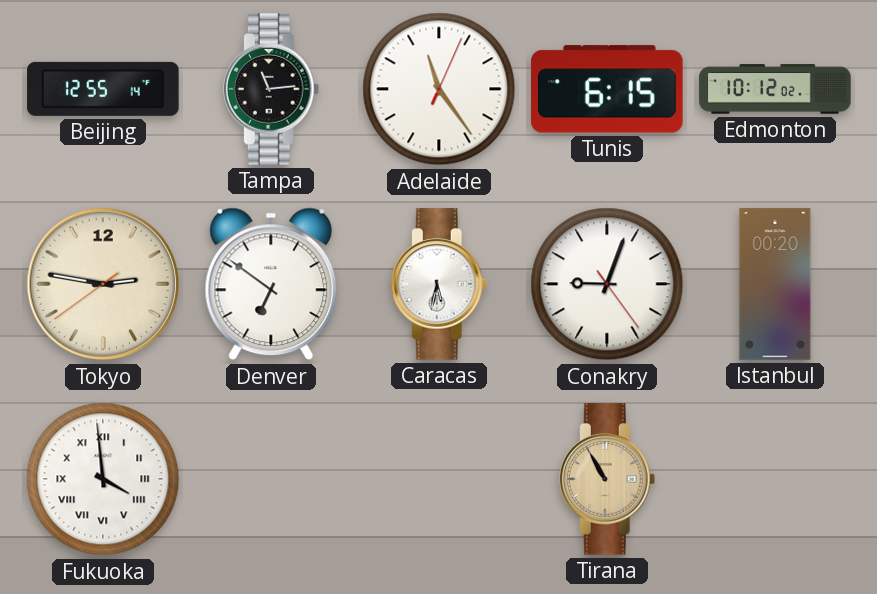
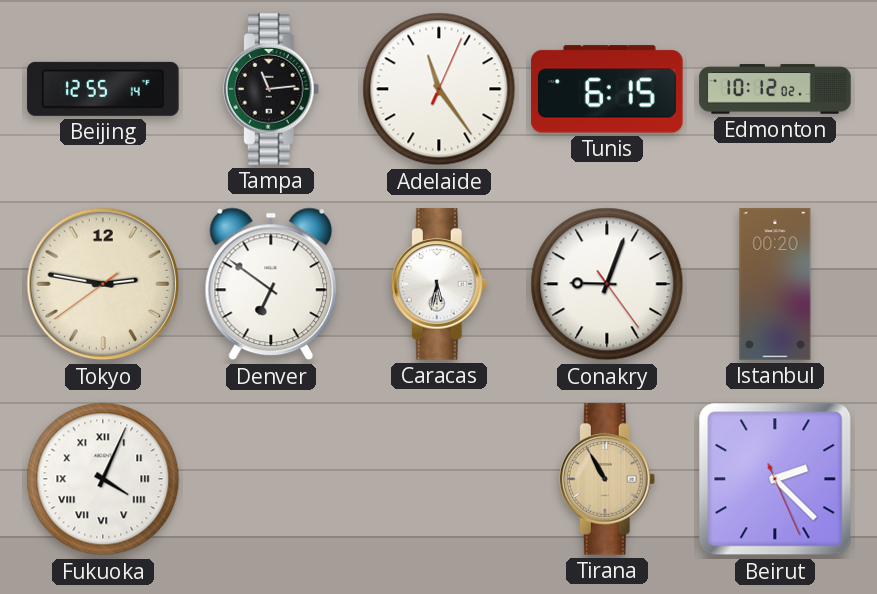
Fukuoka: 3:59 -> 4:04 (103, 479)
Beirut: none -> 2:22 (775, 479)
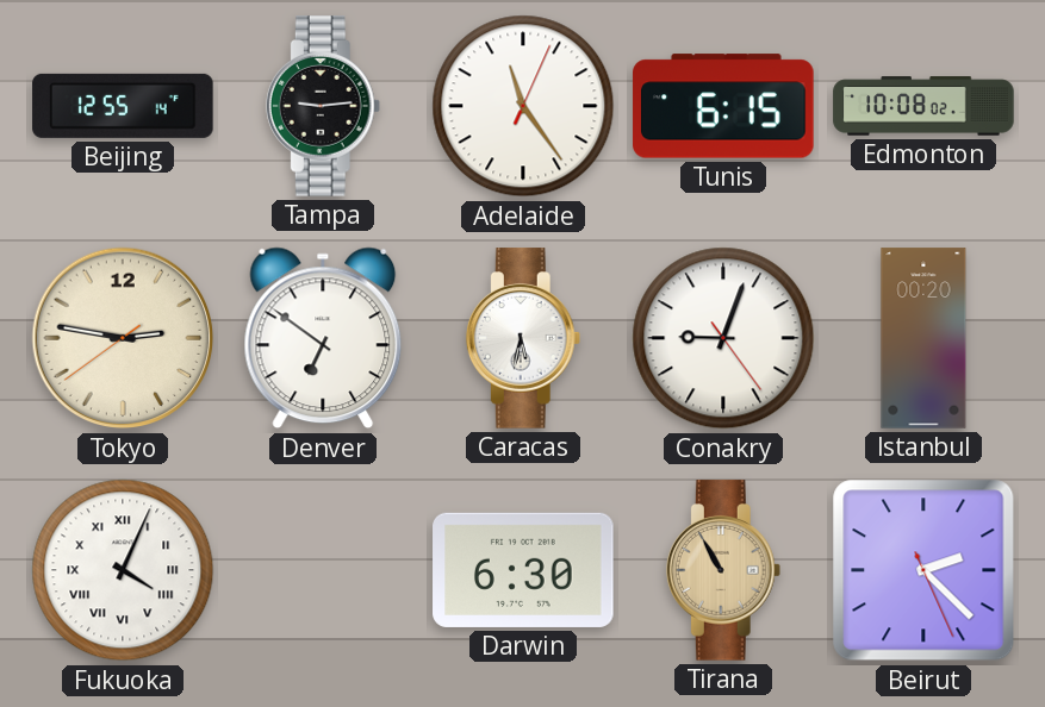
Tampa: 11:14 -> 9:14 (323, 106)
Edmonton: 10:12 -> 10:08 (923, 106)
Darwin: none -> 6:30 (523, 570)
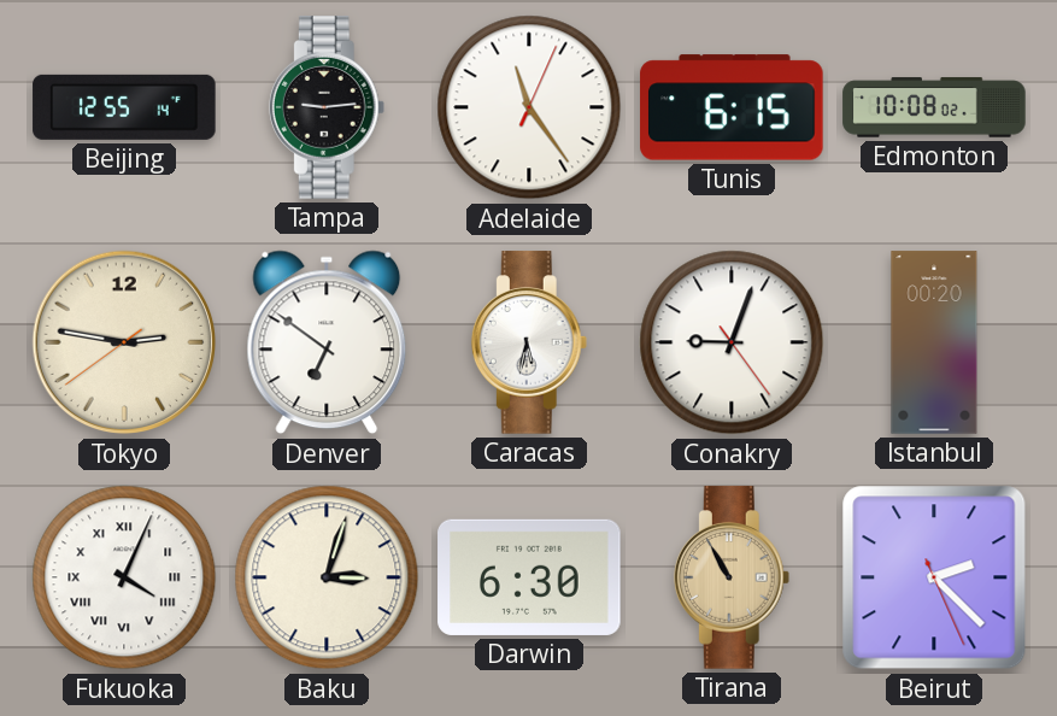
Baku: none -> 3:03 (327, 577)
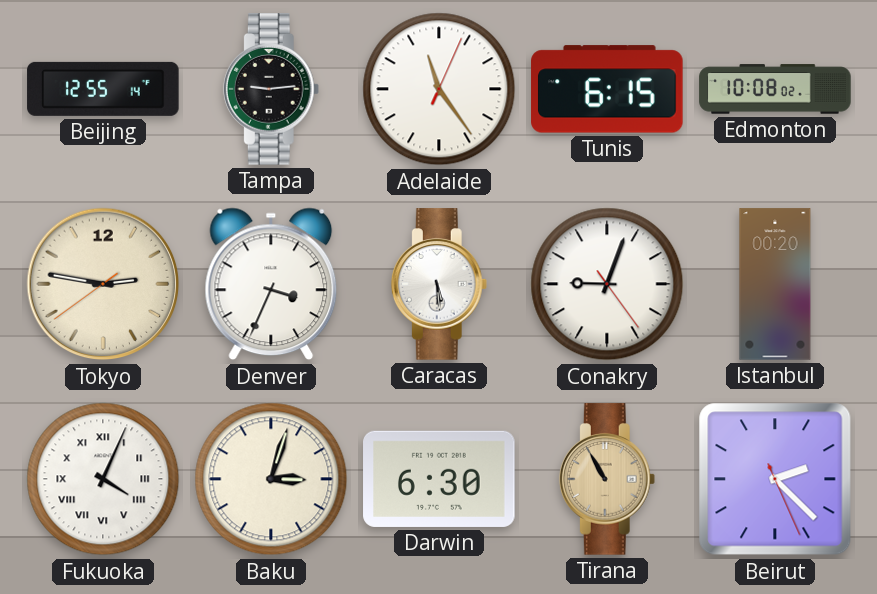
Denver: 6:51 -> 3:34 (271, 284)
Caracas: 5:32 -> 5:29 (439, 284)
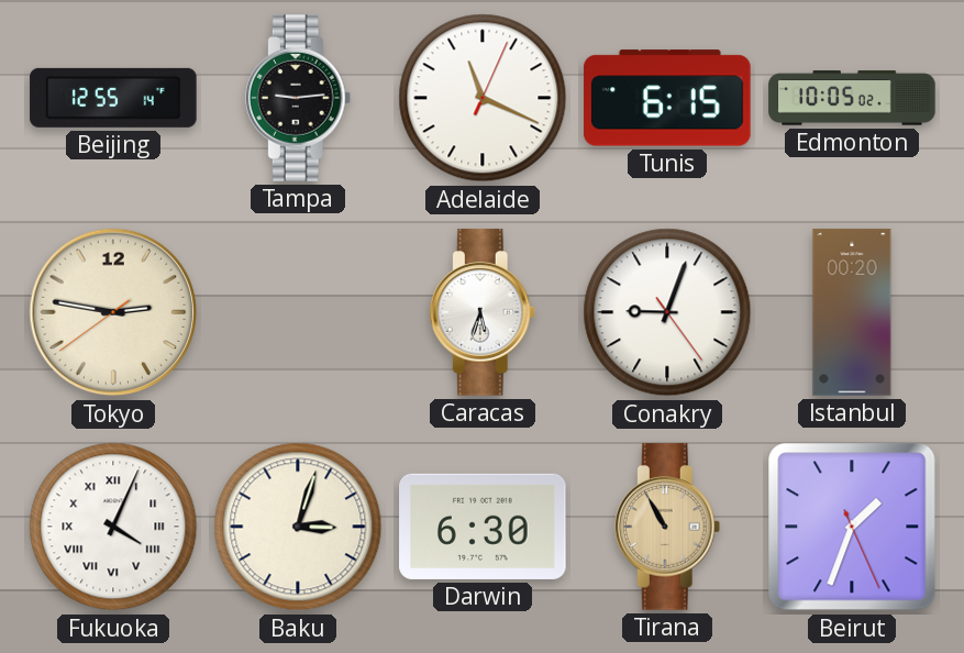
Adelaide: 11:24 -> 11:19 (483, 98)
Edmonton: 10:08 -> 10:05 (852, 98)
Denver: 3:34 -> none (271, 284)
Caracas: 5:29 -> 5:33 (483, 312)
Beirut: 2:22 -> 1:33 (852, 527)
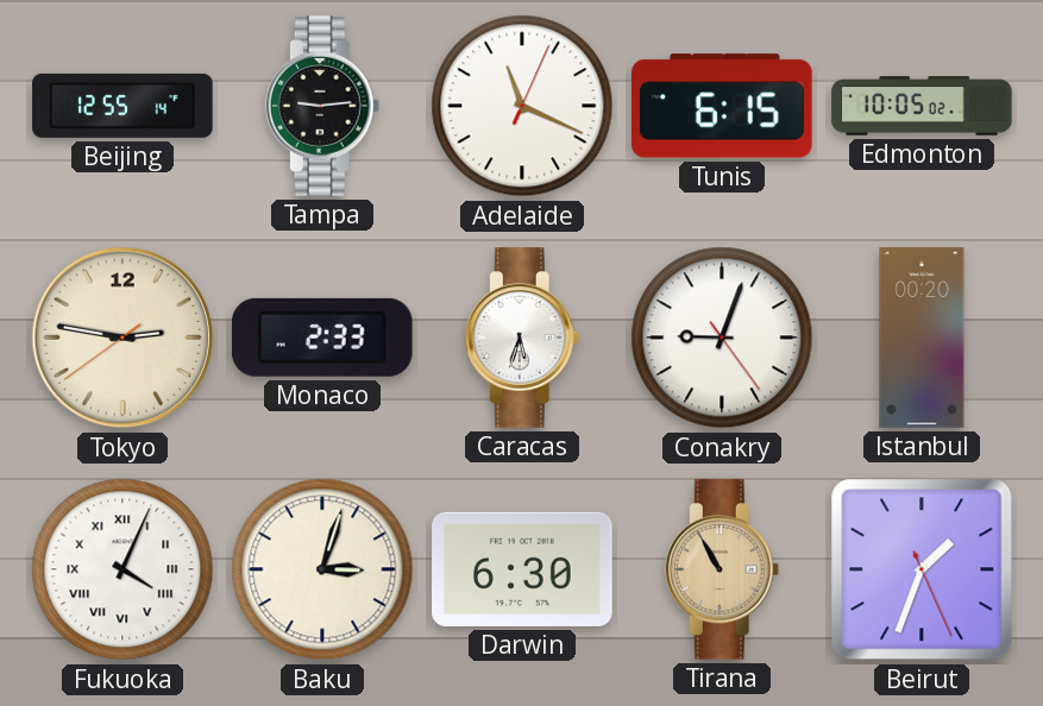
Monaco: none -> 2:33 (322, 338)
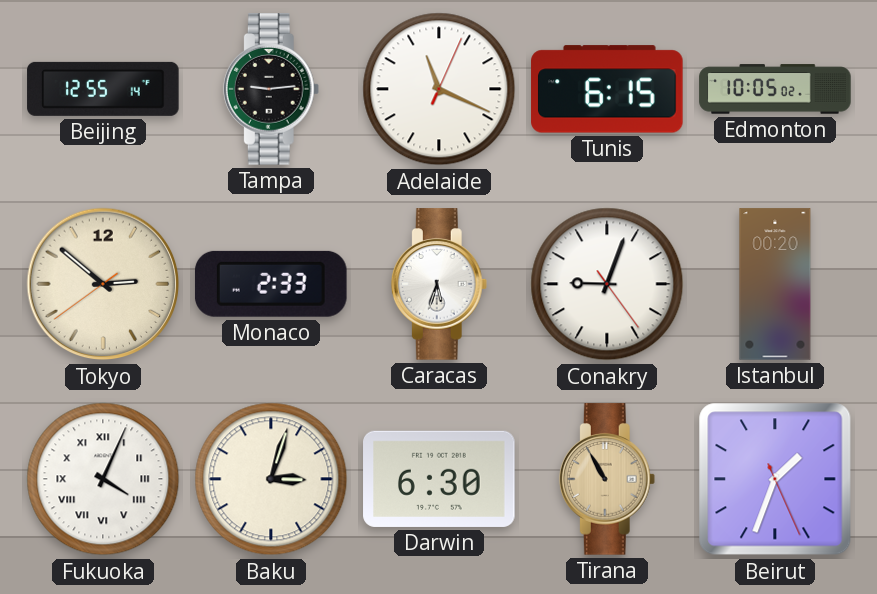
Tokyo: 2:46 -> 2:51 (103, 284)
